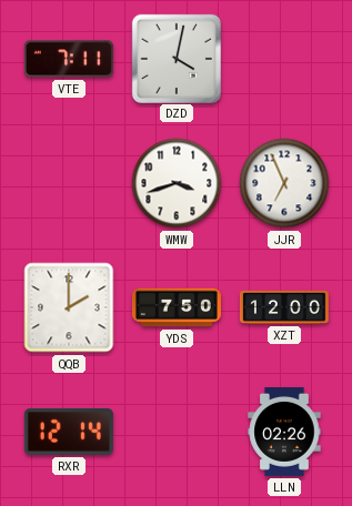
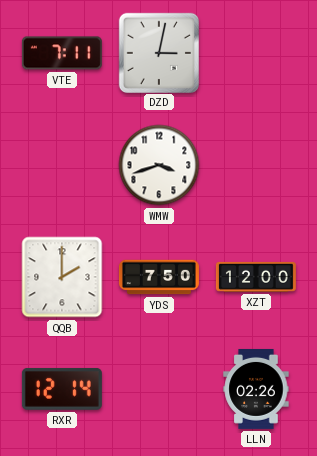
DZD: 4:02 -> 3:02 (158, 52)
JJR: 6:56 -> none (284, 183)
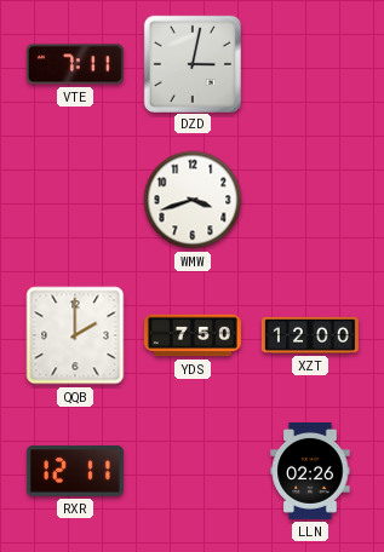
RXR: 12:14 -> 12:11 (75, 471)
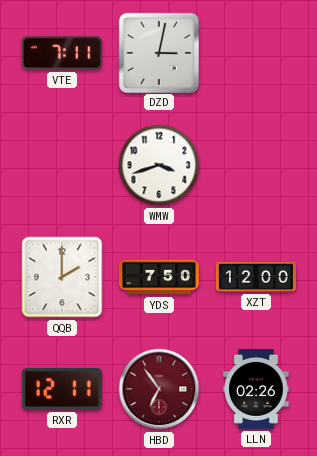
HBD: none -> 6:54 (159, 389)
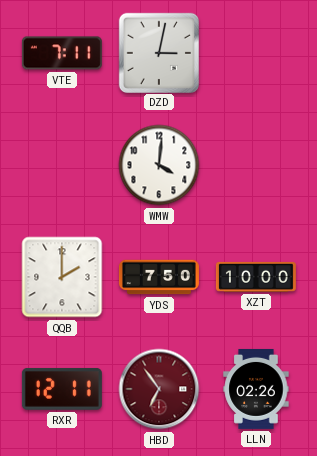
WMW: 3:42 -> 4:01 (159, 165)
XZT: 12:00 -> 10:00 (256, 277)
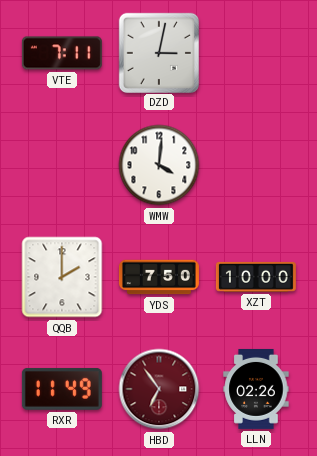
RXR: 12:11 -> 11:49 (62, 389)
